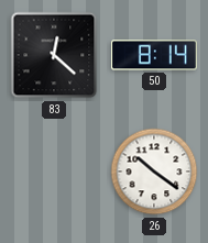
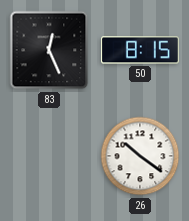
83: 12:22 -> 12:26 (49, 50)
50: 8:14 -> 8:15 (141, 50)
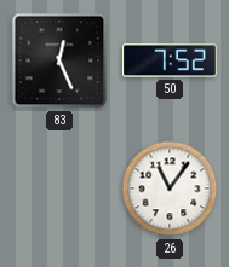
50: 8:15 -> 7:52 (171, 60)
26: 10:21 -> 11:06 (170, 188)
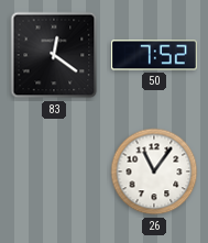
83: 12:26 -> 12:21 (54, 55)
